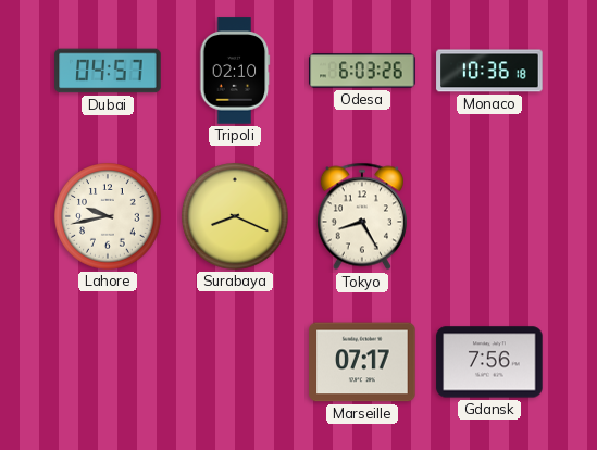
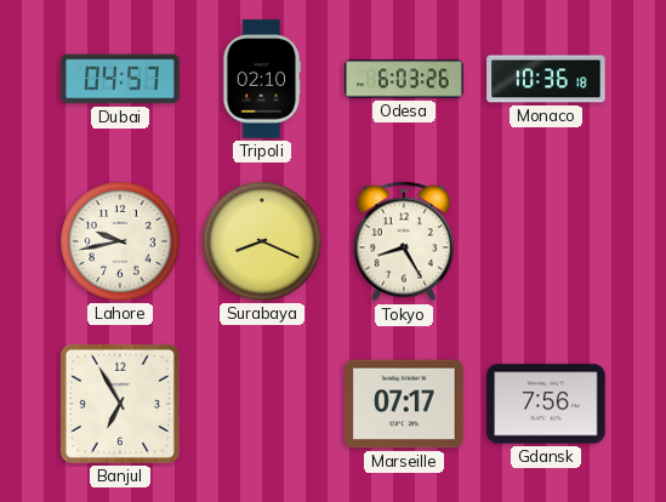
Banjul: none -> 6:55 (120, 404)
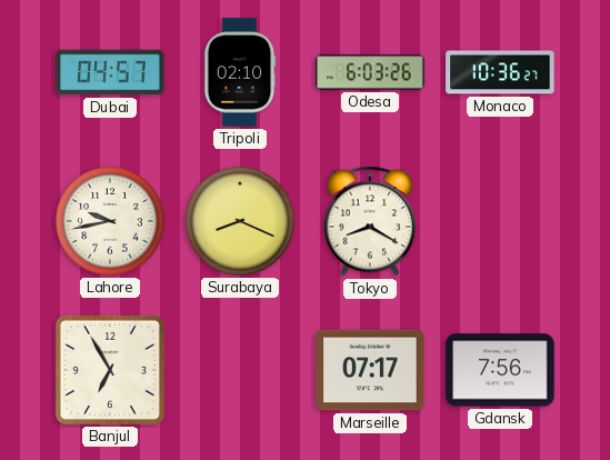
Monaco: 10:36:18 -> 10:36:27 (500, 72)
Tokyo: 8:25 -> 8:20 (369, 221)
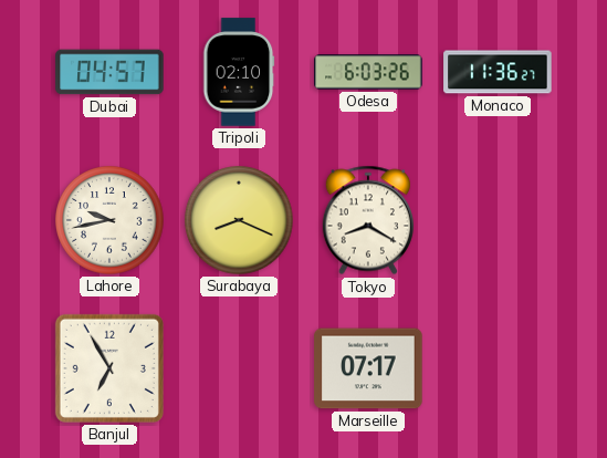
Monaco: 10:36 -> 11:36 (498, 72)
Gdansk: 7:56 -> none (500, 370)
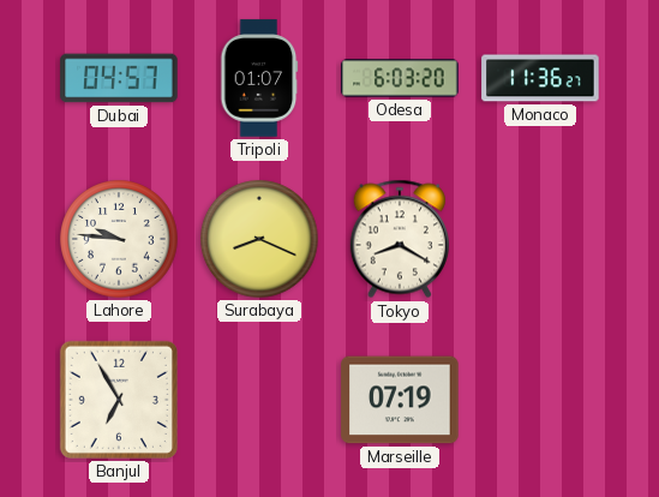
Tripoli: 02:10 -> 01:07 (259, 78)
Odesa: 6:03:26 -> 6:03:20 (400, 78)
Lahore: 9:43 -> 9:46 (119, 239)
Marseille: 07:17 -> 07:19 (400, 400)
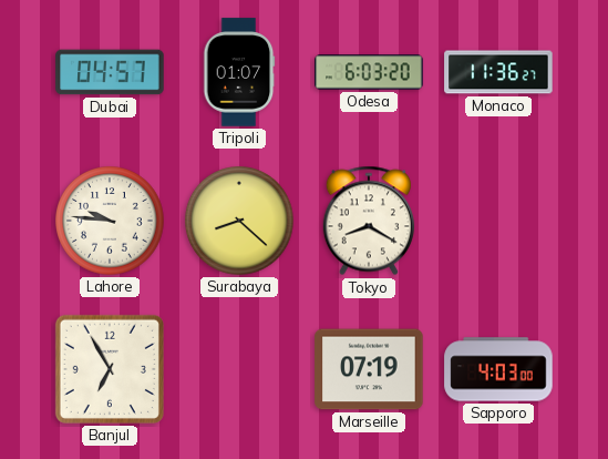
Surabaya: 8:19 -> 8:22 (239, 221)
Sapporo: none -> 4:03 (498, 369)
